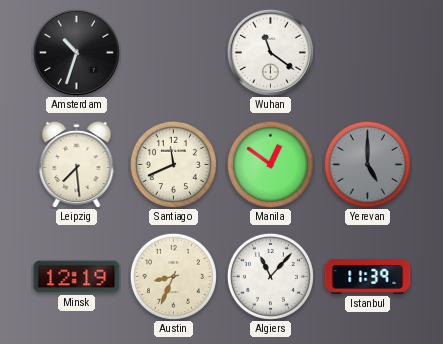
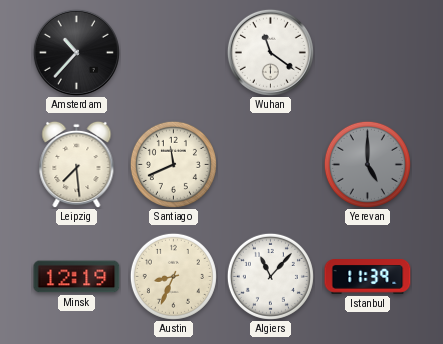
Amsterdam: 10:33 -> 10:37 (76, 52)
Manila: 12:51 -> none (270, 164)
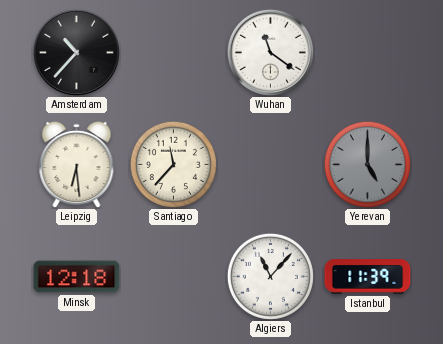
Leipzig: 7:29 -> 6:29 (77, 164)
Santiago: 11:41 -> 11:37 (173, 164)
Minsk: 12:19 -> 12:18 (77, 277)
Austin: 8:34 -> none (173, 276)
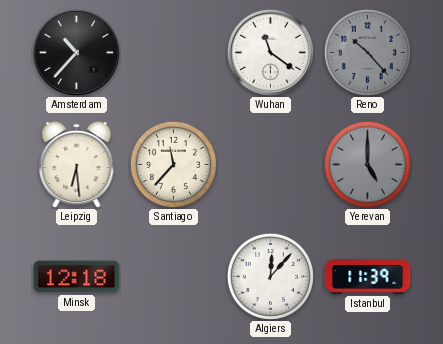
Reno: none -> 10:23 (367, 52)
Algiers: 11:07 -> 12:07 (270, 276)
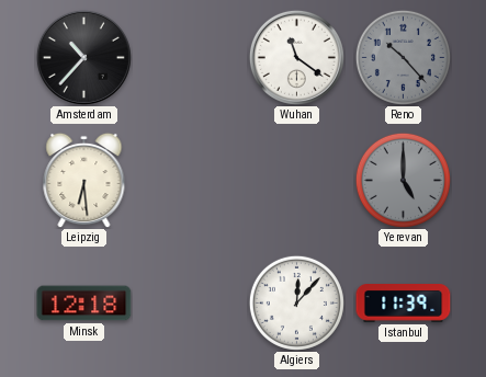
Santiago: 11:37 -> none (173, 164)
